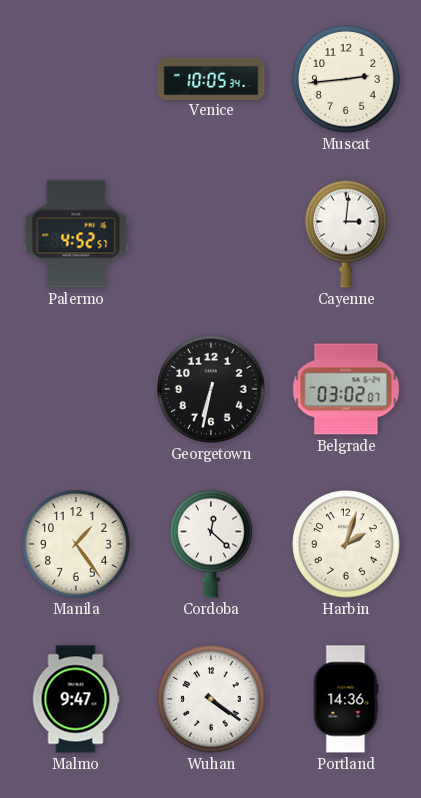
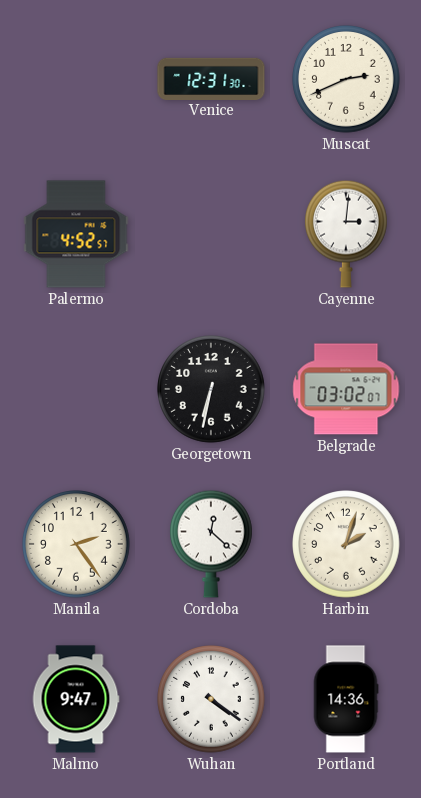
Venice: 10:05 -> 12:31 (211, 78)
Muscat: 2:44 -> 2:41 (346, 79)
Manila: 1:24 -> 2:24 (76, 544)
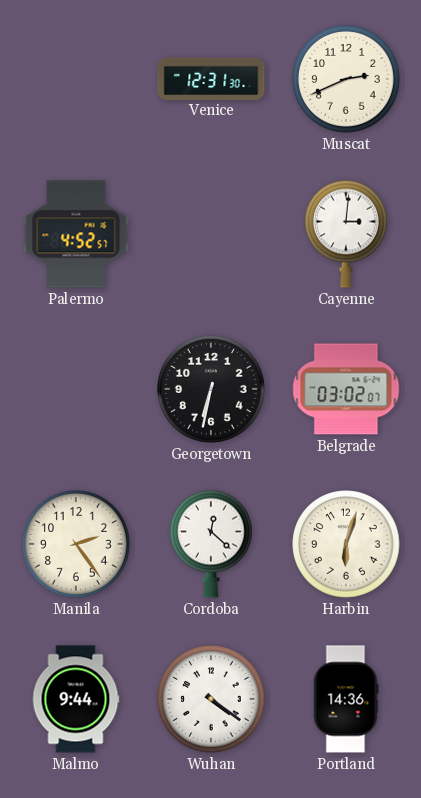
Harbin: 2:03 -> 6:03 (346, 544)
Malmo: 9:47 -> 9:44 (76, 699)
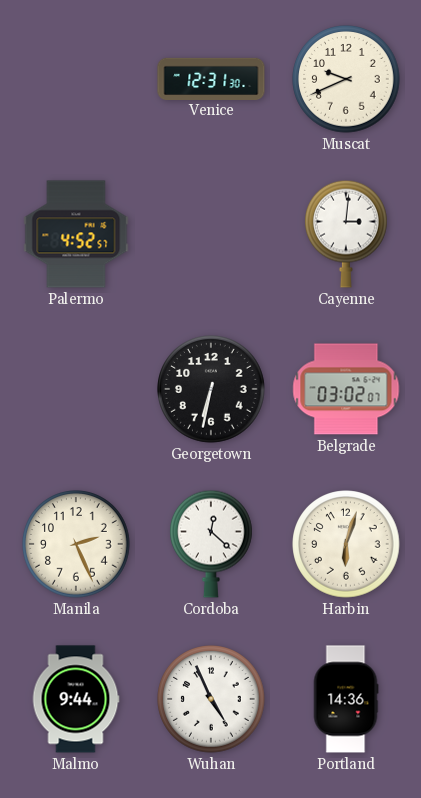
Muscat: 2:41 -> 9:41 (346, 79)
Manila: 2:24 -> 2:26 (76, 544)
Wuhan: 4:21 -> 4:56 (211, 699)
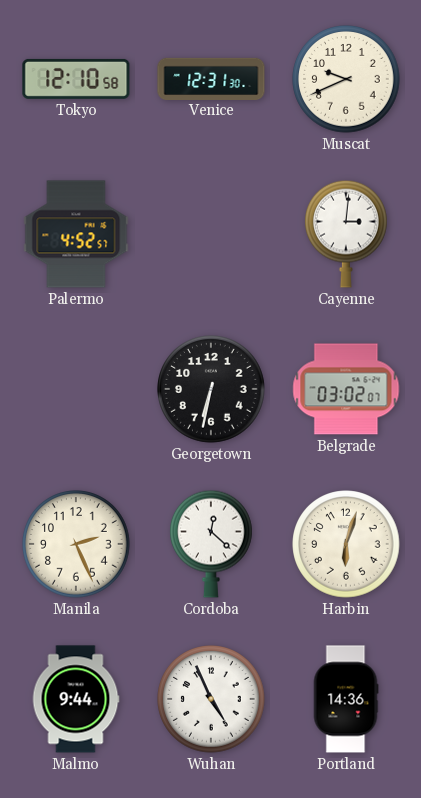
Tokyo: none -> 12:10 (76, 79)
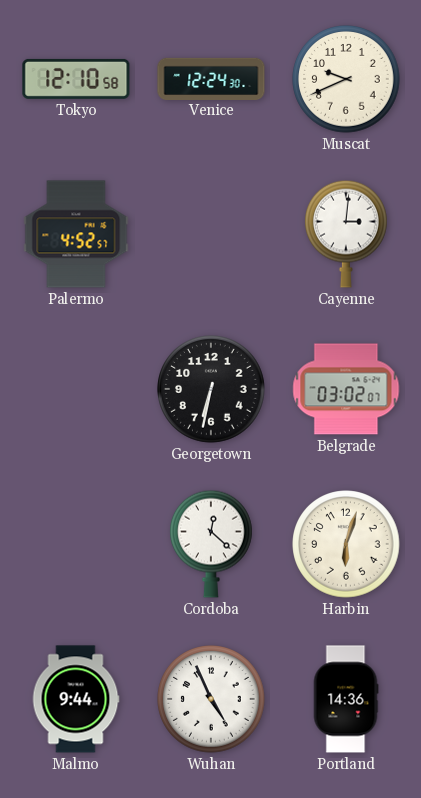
Venice: 12:31 -> 12:24 (211, 78)
Manila: 2:26 -> none (76, 544)
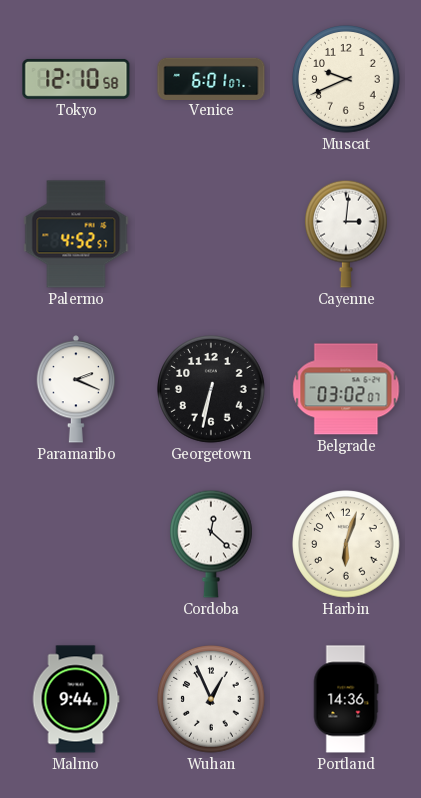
Venice: 12:24 -> 6:01 (211, 78)
Paramaribo: none -> 2:19 (76, 389)
Wuhan: 4:56 -> 12:56 (211, 699)
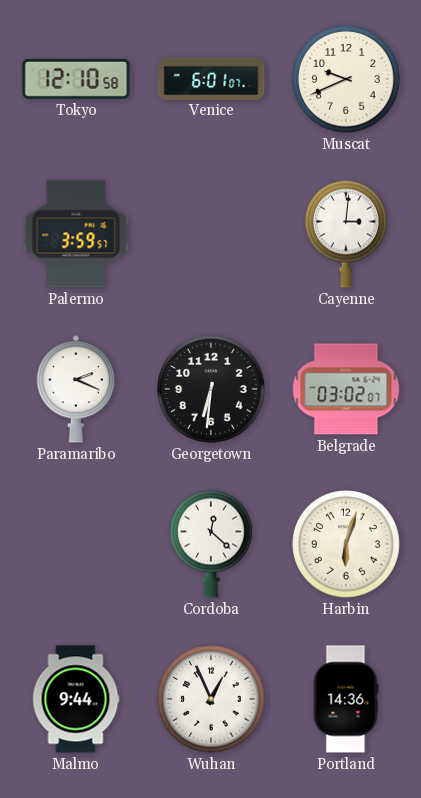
Palermo: 4:52 -> 3:59 (76, 234)
Georgetown: 6:32 -> 6:31 (211, 389)
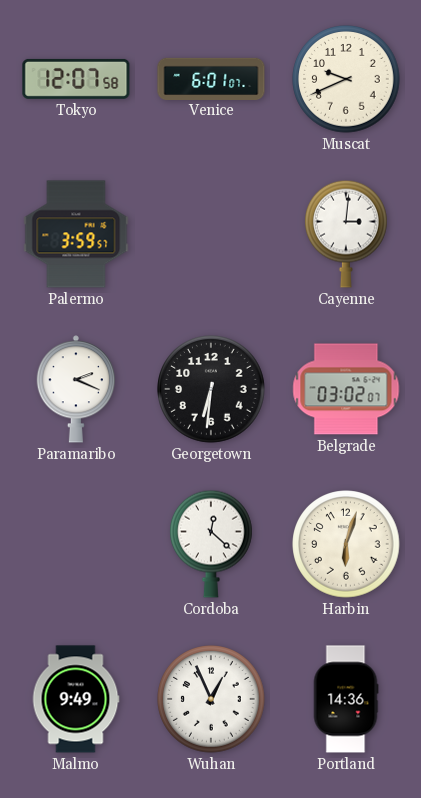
Tokyo: 12:10 -> 12:07 (76, 79)
Malmo: 9:44 -> 9:49 (76, 699)
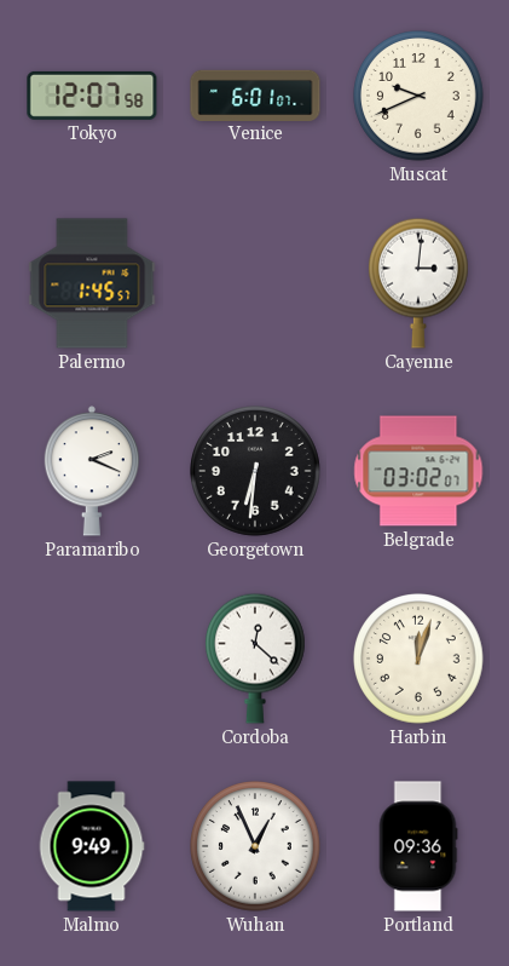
Palermo: 3:59 -> 1:45 (92, 283)
Harbin: 6:03 -> 12:03 (418, 659)
Portland: 14:36 -> 09:36 (418, 846)
